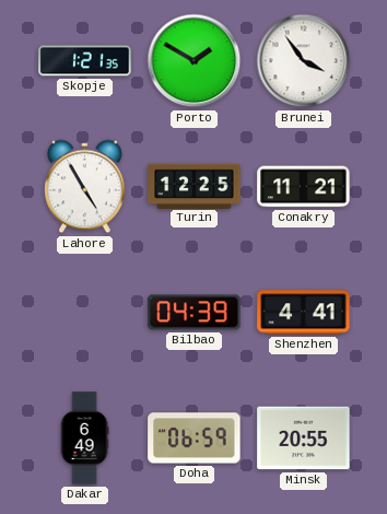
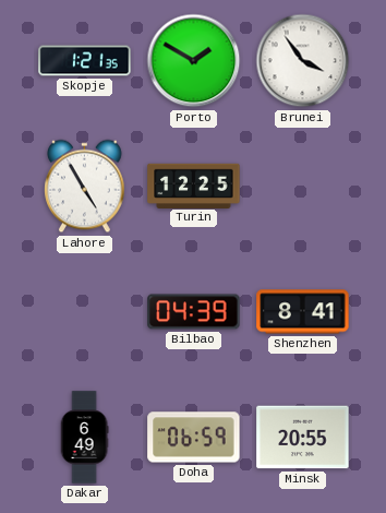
Conakry: 11:21 -> none (304, 187)
Shenzhen: 4:41 -> 8:41 (303, 312)
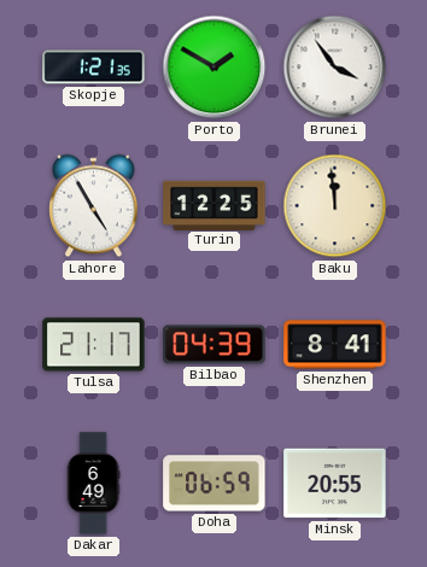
Baku: none -> 11:59 (335, 206)
Tulsa: none -> 21:17 (94, 345)
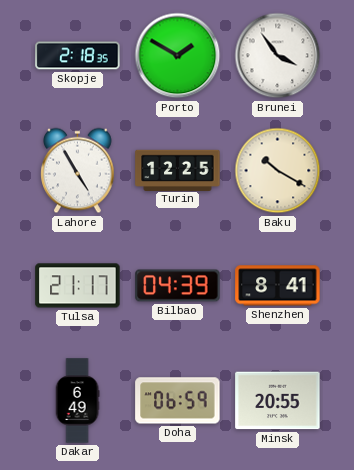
Skopje: 1:21 -> 2:18 (78, 56)
Baku: 11:59 -> 10:20 (278, 171)
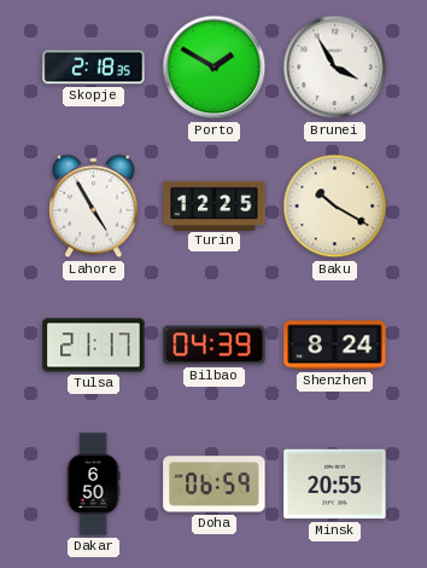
Brunei: 3:54 -> 3:55 (335, 68)
Shenzhen: 8:41 -> 8:24 (335, 346)
Dakar: 6:49 -> 6:50 (93, 485)
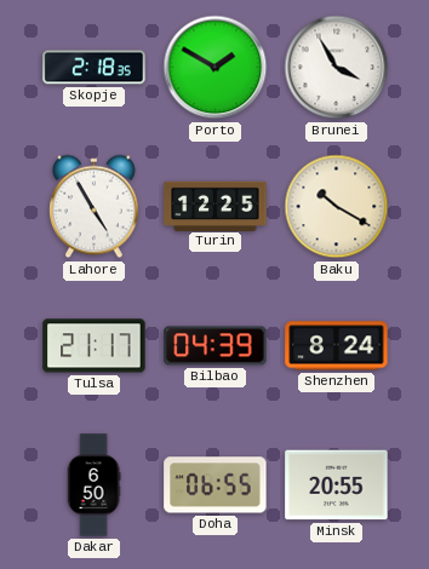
Doha: 06:59 -> 06:55 (216, 485)
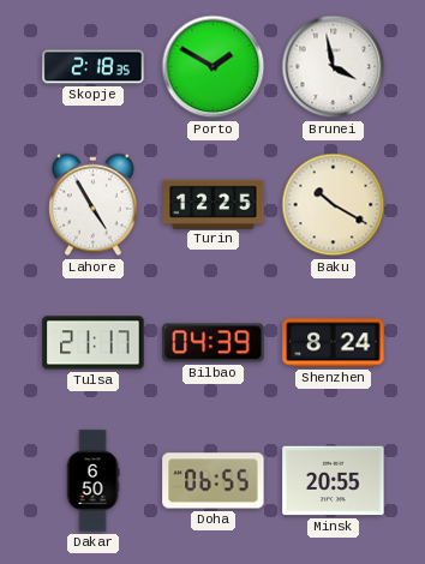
Brunei: 3:55 -> 3:58 (334, 67)
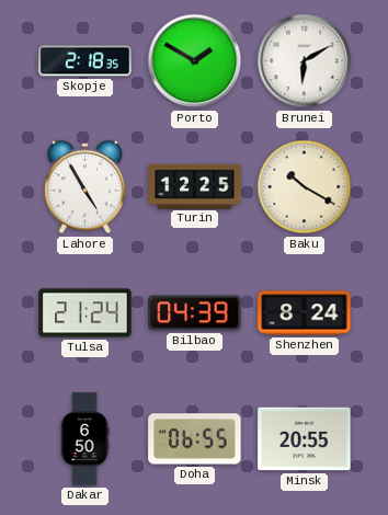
Brunei: 3:58 -> 6:10 (305, 61)
Tulsa: 21:17 -> 21:24 (85, 313)
